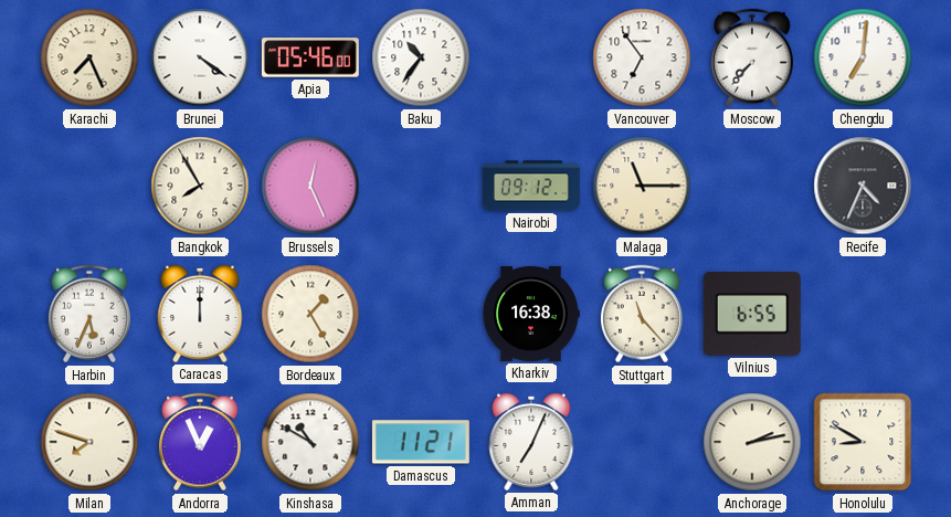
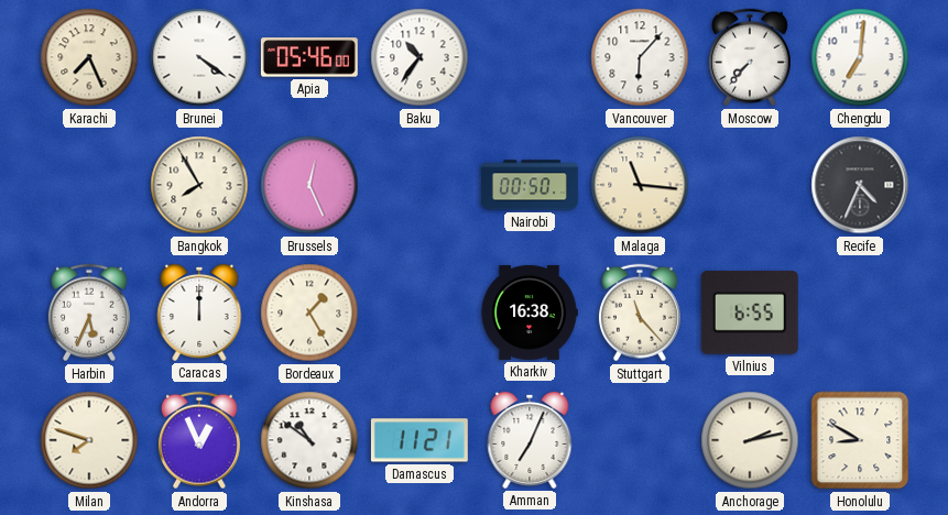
Vancouver: 6:54 -> 6:07 (640, 57)
Nairobi: 09:12 -> 00:50 (530, 185)
Malaga: 11:15 -> 11:16 (640, 185)
Kinshasa: 10:50 -> 10:51 (309, 440)
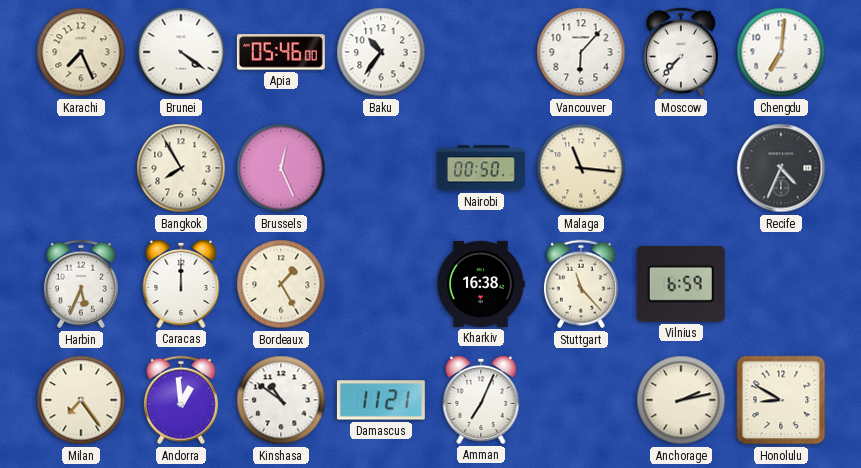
Vilnius: 6:55 -> 6:59 (681, 285)
Milan: 7:48 -> 7:24 (81, 400)
Andorra: 12:56 -> 12:59 (181, 400)
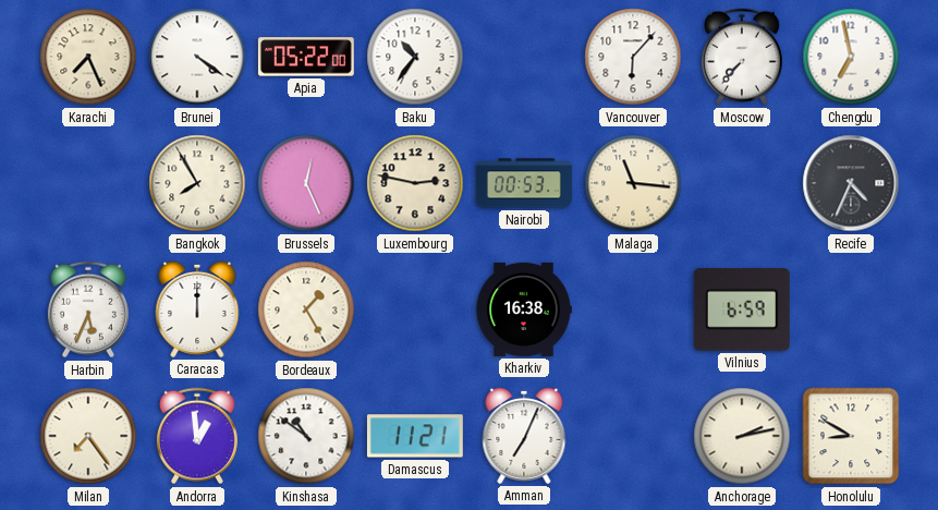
Apia: 05:46 -> 05:22 (306, 57)
Chengdu: 7:01 -> 6:58 (851, 57)
Luxembourg: none -> 2:47 (415, 183)
Nairobi: 00:50 -> 00:53 (524, 183)
Stuttgart: 11:23 -> none (581, 284)
